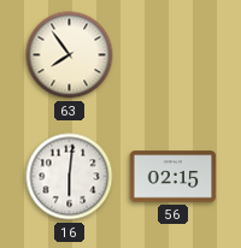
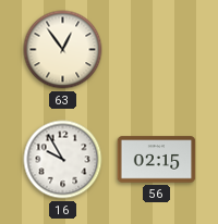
63: 7:54 -> 12:54 (63, 50)
16: 6:01 -> 9:55 (63, 160)
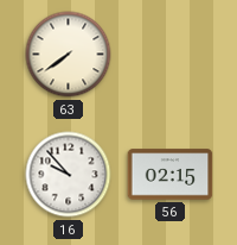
63: 12:54 -> 7:39 (69, 55)
16: 9:55 -> 9:53 (69, 175)
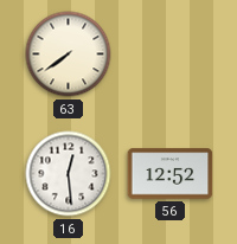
16: 9:53 -> 12:29 (69, 174)
56: 02:15 -> 12:52 (171, 174)
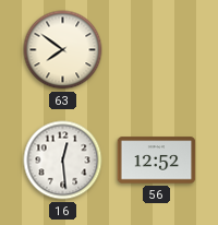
63: 7:39 -> 7:51 (63, 50)
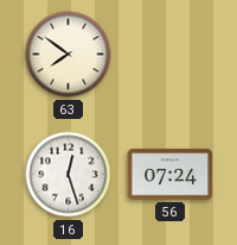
16: 12:29 -> 12:27 (69, 175)
56: 12:52 -> 07:24 (171, 175)
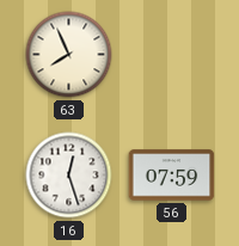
63: 7:51 -> 7:56 (69, 55)
56: 07:24 -> 07:59 (172, 176)
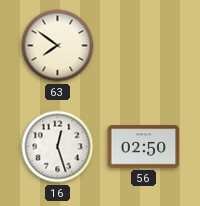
63: 7:56 -> 7:51 (58, 46)
56: 07:59 -> 02:50 (144, 147)
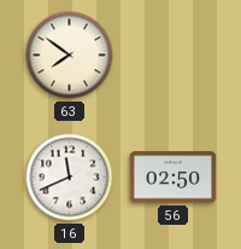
16: 12:27 -> 11:41 (70, 178)
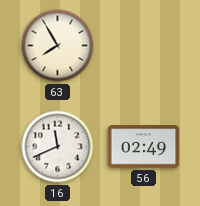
63: 7:51 -> 7:55 (58, 46)
56: 02:50 -> 02:49 (144, 147)
